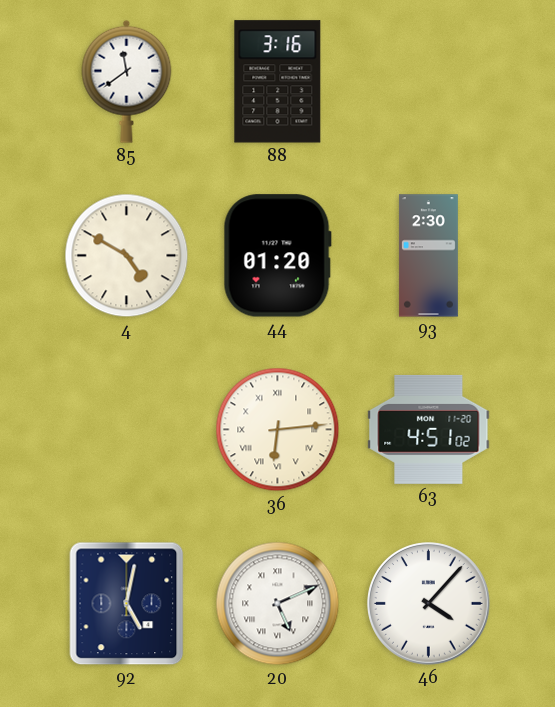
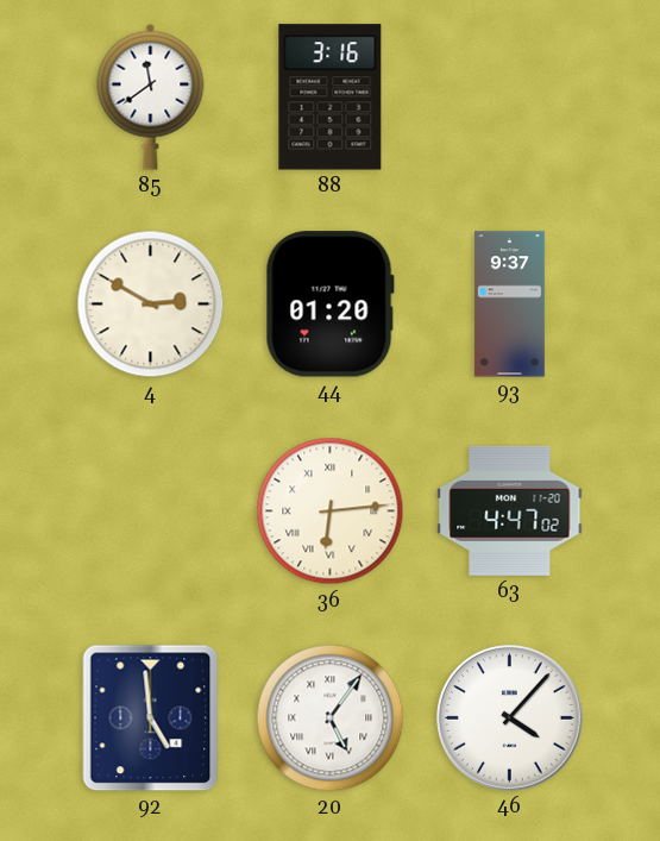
4: 4:50 -> 2:50 (151, 305)
93: 2:30 -> 9:37 (509, 305)
63: 4:51 -> 4:47 (510, 510)
92: 5:02 -> 4:59 (151, 718)
20: 5:11 -> 5:06 (331, 718)
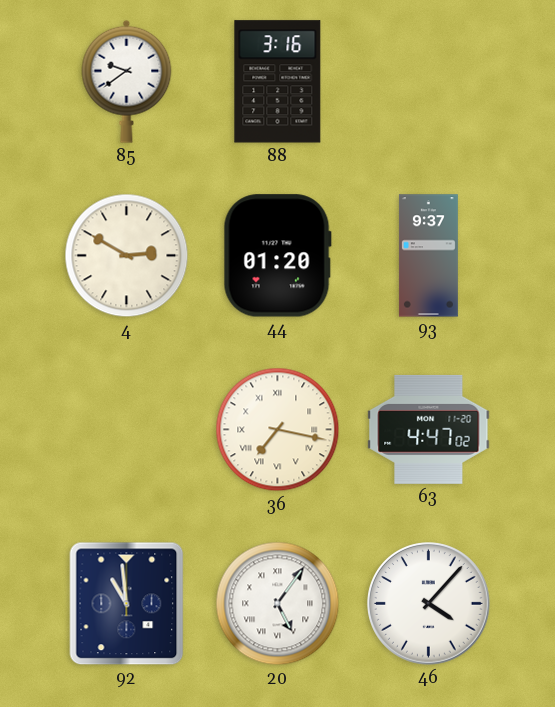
85: 11:39 -> 9:39 (127, 81)
36: 6:14 -> 7:17 (278, 430)
92: 4:59 -> 10:59 (127, 604)
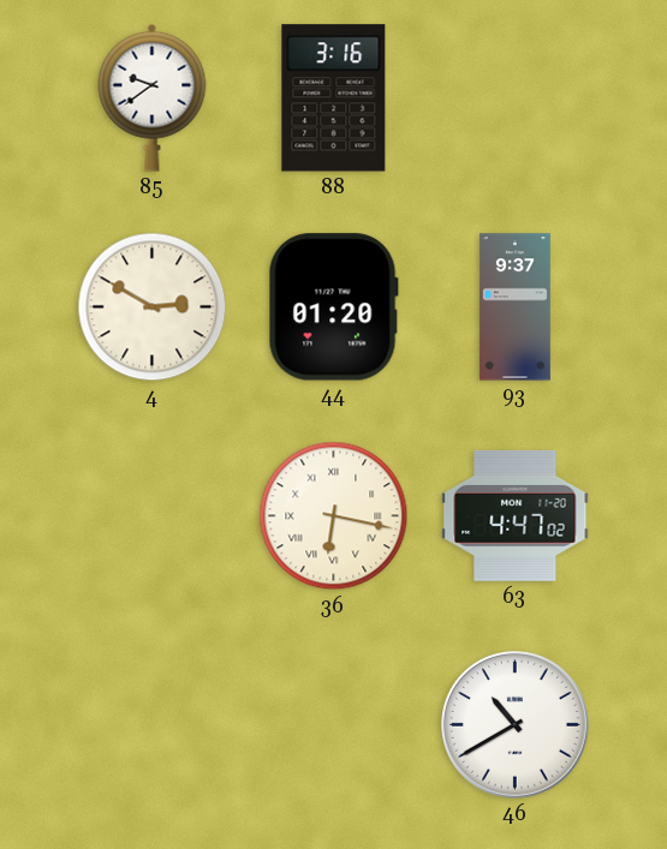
36: 7:17 -> 6:17 (334, 516)
92: 10:59 -> none (127, 604)
20: 5:06 -> none (278, 604)
46: 4:07 -> 10:40 (516, 725)
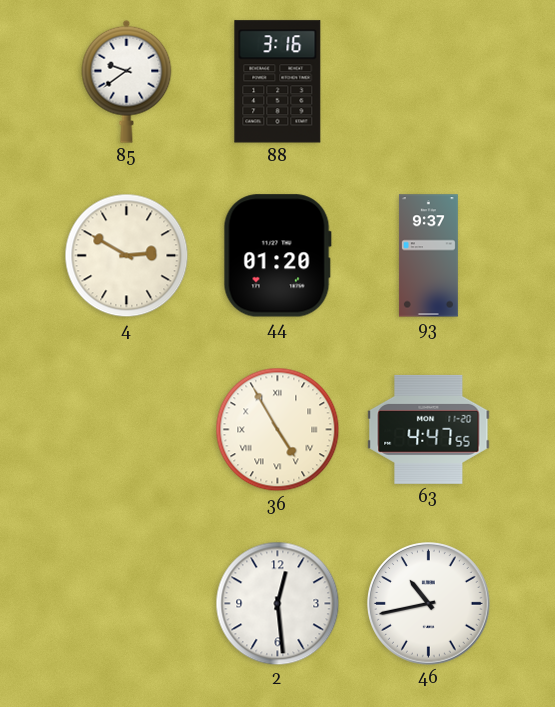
36: 6:17 -> 4:55 (278, 430)
63: 4:47:02 -> 4:47:55 (429, 429)
2: none -> 12:29 (278, 604)
46: 10:40 -> 10:43 (429, 604)
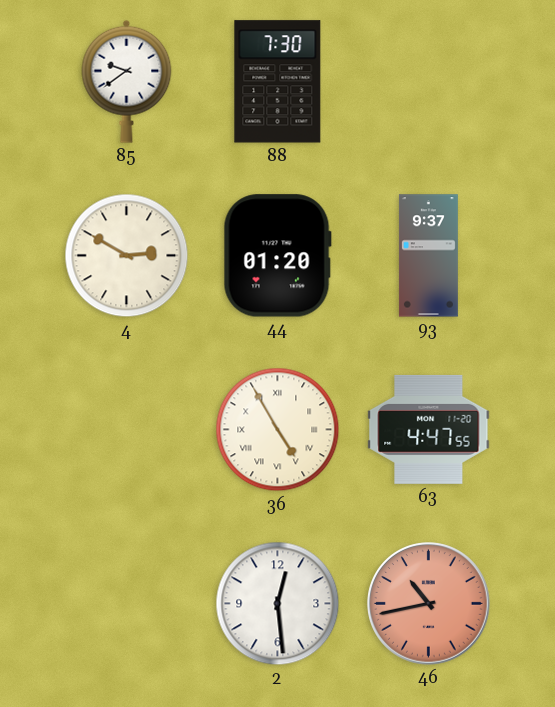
88: 3:16 -> 7:30 (278, 82)
46 dial: white -> salmon (429, 604)
